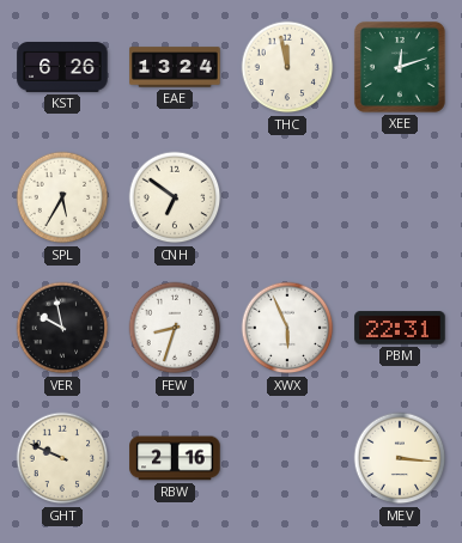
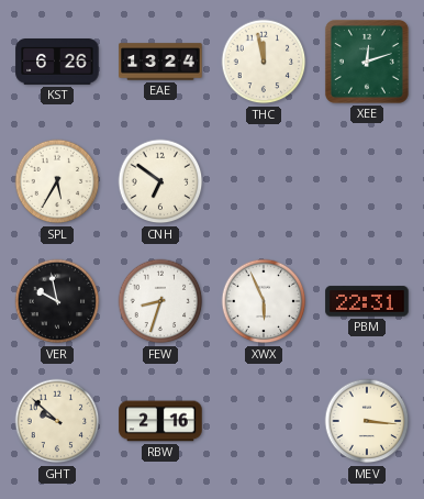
GHT: 9:49 -> 9:52 (57, 421)
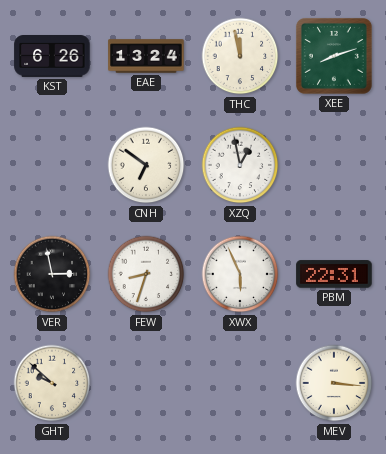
XEE: 12:12 -> 8:12 (334, 56)
SPL: 5:35 -> none (57, 181)
XZQ: none -> 12:58 (240, 165)
VER: 9:58 -> 2:58 (52, 274)
RBW: 2:16 -> none (160, 421)
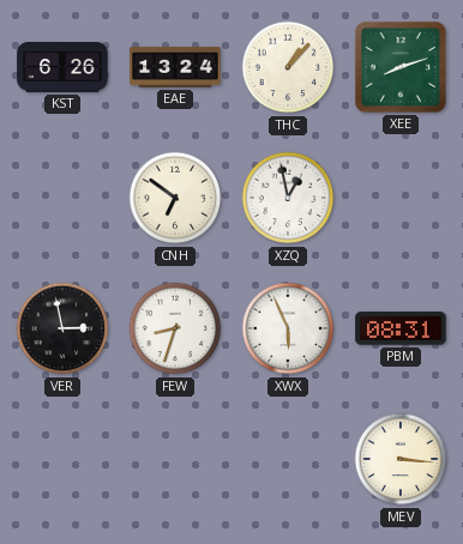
THC: 11:58 -> 1:07 (288, 67)
PBM: 22:31 -> 08:31 (401, 328)
GHT: 9:52 -> none (52, 383)
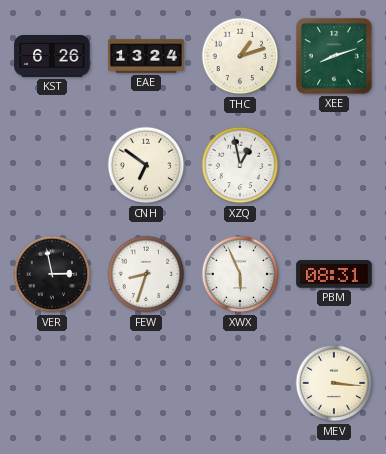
THC: 1:07 -> 1:12 (240, 56)
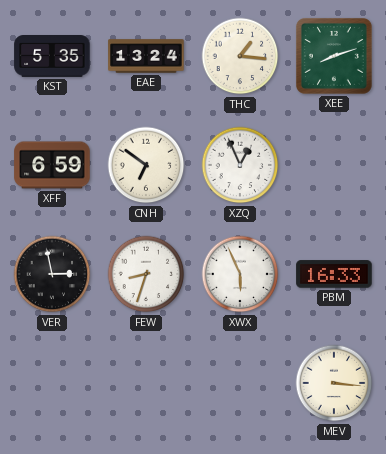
KST: 6:26 -> 5:35 (52, 57)
THC: 1:12 -> 1:16 (240, 56)
XFF: none -> 6:59 (52, 165)
XZQ: 12:58 -> 12:56 (240, 165)
PBM: 08:31 -> 16:33 (334, 274)
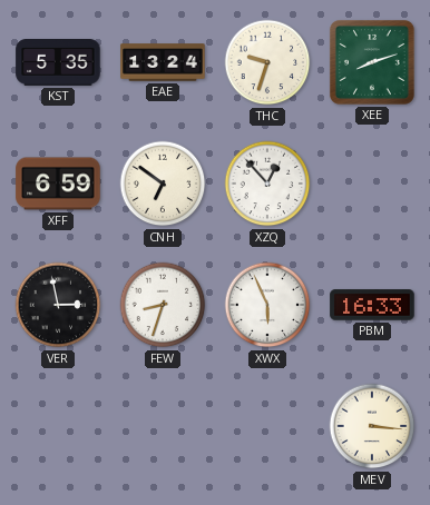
THC: 1:16 -> 9:33 (267, 62)
XZQ: 12:56 -> 12:53 (267, 184)
